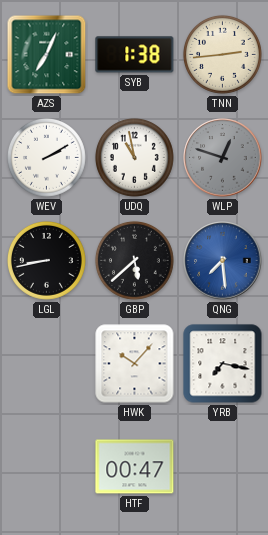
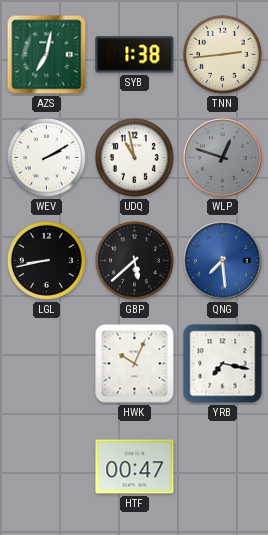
AZS: 7:04 -> 7:02 (47, 55)
HWK: 10:07 -> 10:04 (135, 364)
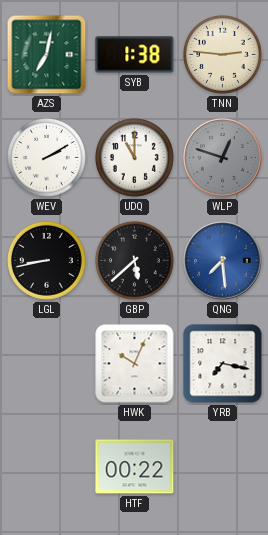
TNN: 2:44 -> 2:46 (222, 54)
UDQ: 10:58 -> 11:00 (134, 157)
HTF: 00:47 -> 00:22 (135, 467)
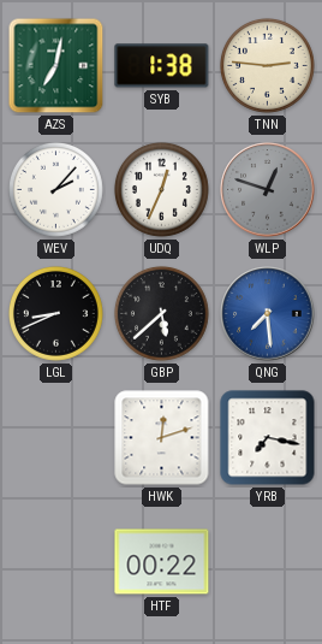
WEV: 2:10 -> 2:07 (55, 189)
UDQ: 11:00 -> 12:34 (161, 189)
LGL: 8:43 -> 8:41 (55, 313)
HWK: 10:04 -> 12:12 (162, 438)
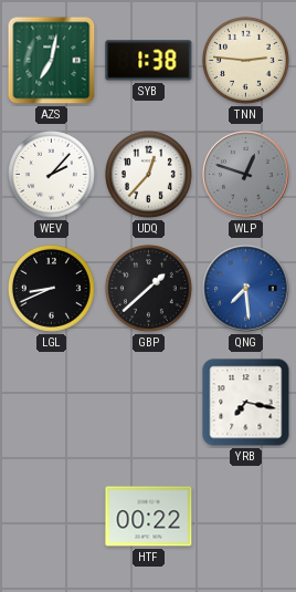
UDQ: 12:34 -> 12:37 (148, 174)
GBP: 5:38 -> 1:38 (148, 288)
HWK: 12:12 -> none (162, 438)
